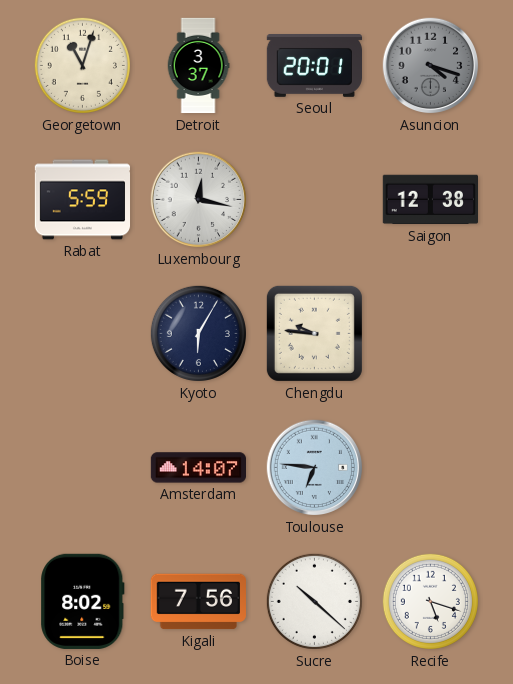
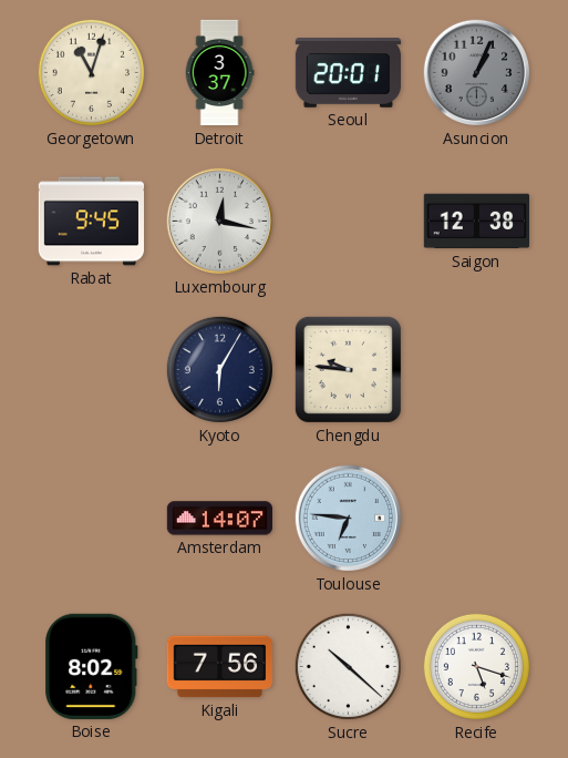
Asuncion: 4:18 -> 1:04 (477, 73)
Rabat: 5:59 -> 9:45 (92, 222)
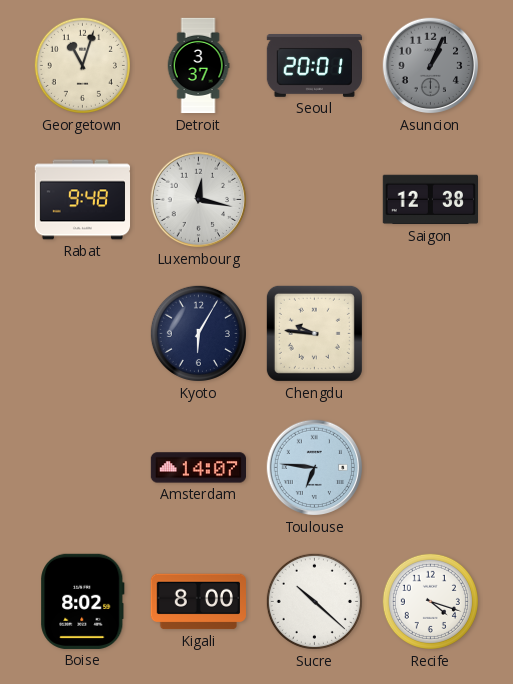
Rabat: 9:45 -> 9:48 (83, 200)
Kigali: 7:56 -> 8:00 (198, 602)
Recife: 5:18 -> 4:18 (430, 601)
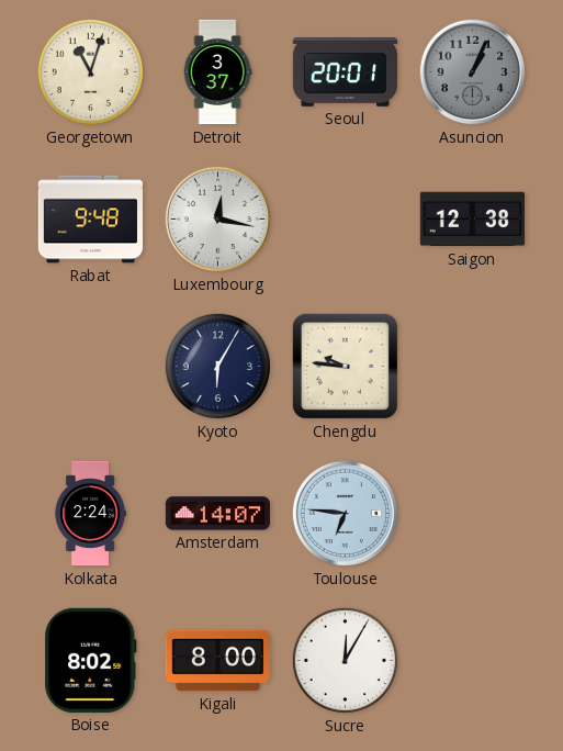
Kolkata: none -> 2:24 (90, 514)
Sucre: 10:22 -> 12:05 (345, 660)
Recife: 4:18 -> none (430, 601)
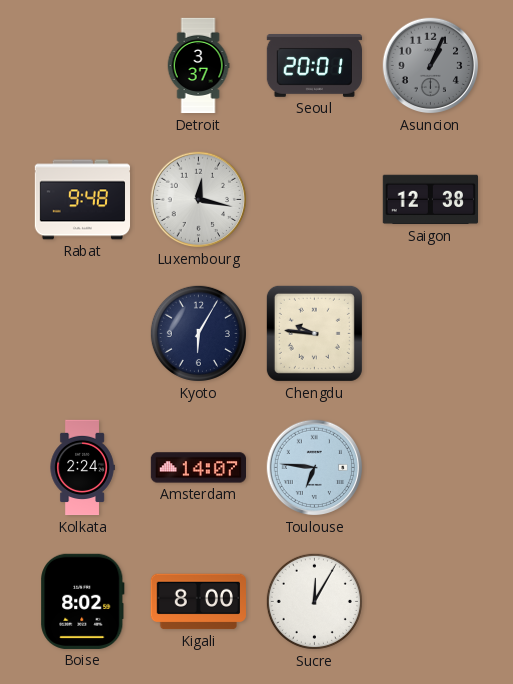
Georgetown: 11:03 -> none (90, 71)
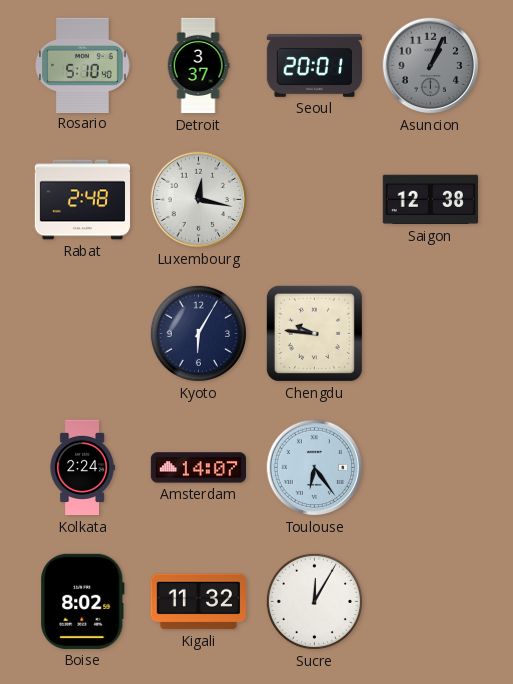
Rosario: none -> 5:10 (83, 65)
Rabat: 9:48 -> 2:48 (83, 200)
Toulouse: 6:46 -> 6:24 (315, 468)
Kigali: 8:00 -> 11:32 (198, 602)
